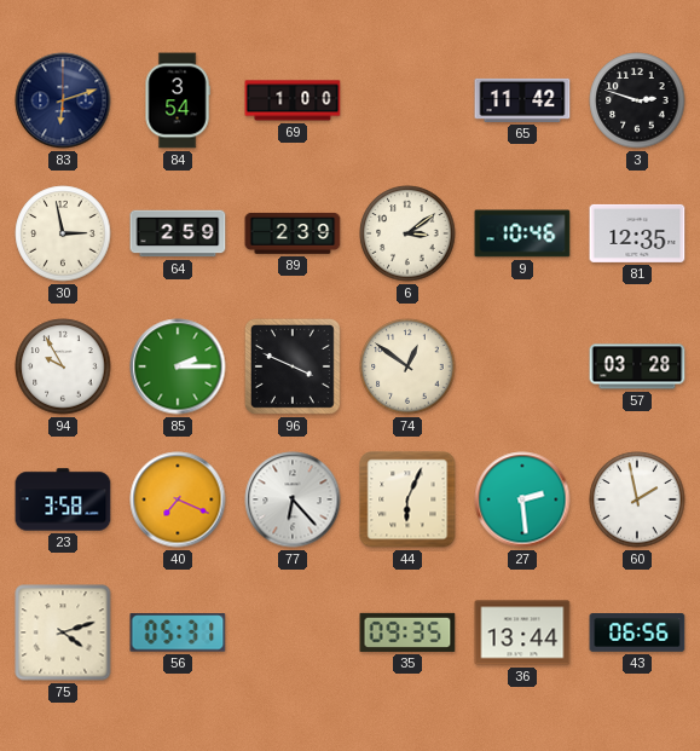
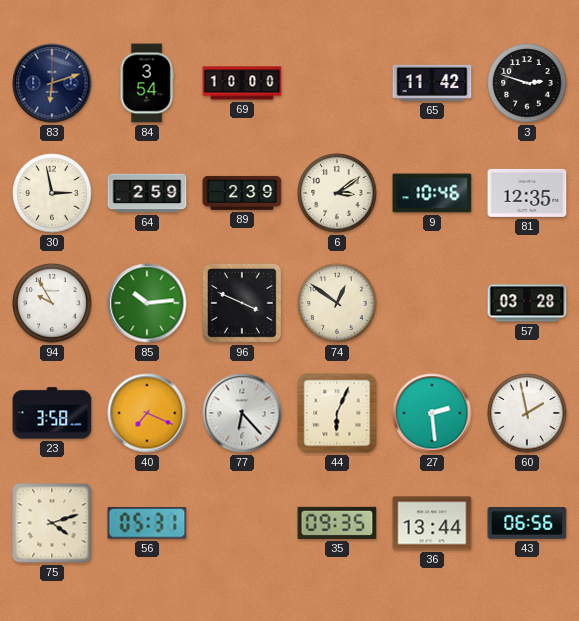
69: 1:00 -> 10:00 (242, 83)
85: 2:15 -> 10:14 (147, 303)
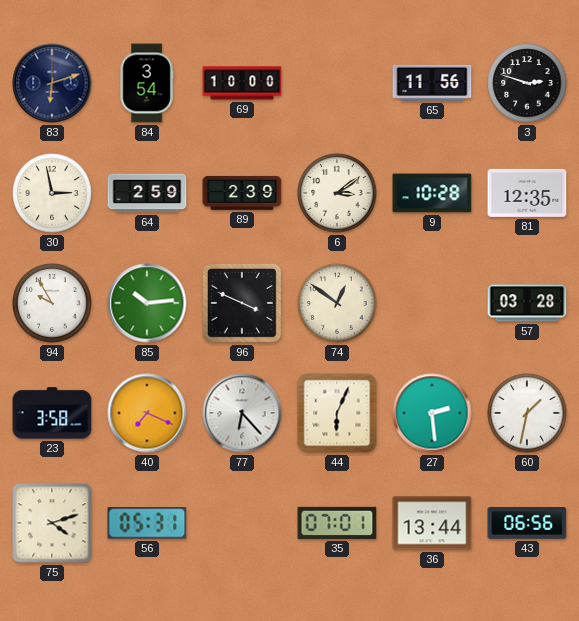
65: 11:42 -> 11:56 (432, 83)
9: 10:46 -> 10:28 (432, 193)
60: 1:58 -> 1:32 (527, 413)
35: 09:35 -> 07:01 (337, 523)
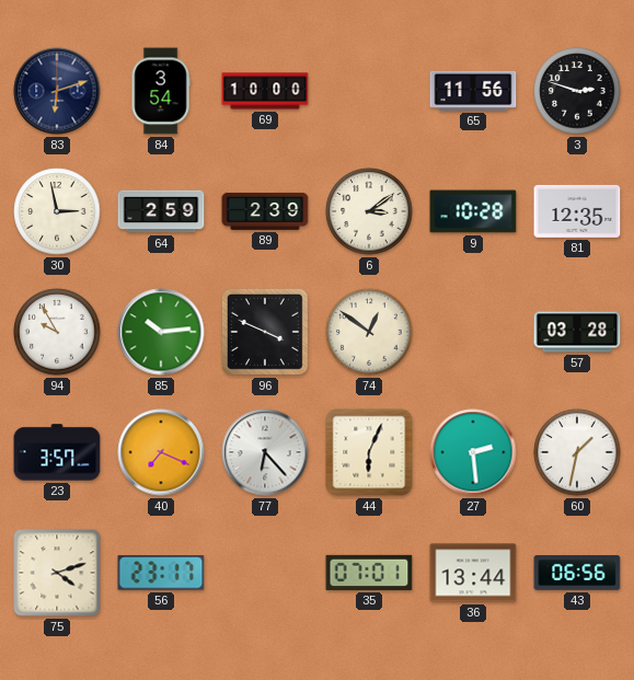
23: 3:58 -> 3:57 (57, 452)
56: 05:31 -> 23:17 (161, 573)
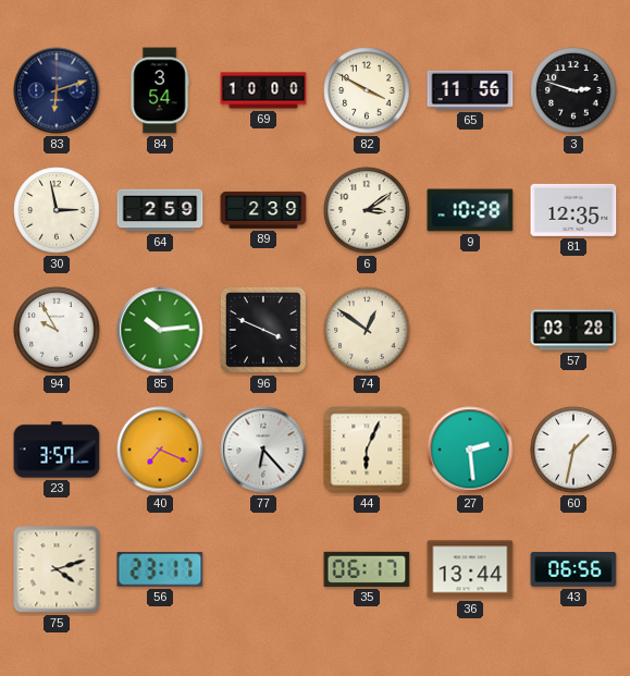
82: none -> 3:50 (367, 90)
35: 07:01 -> 06:17 (367, 569)
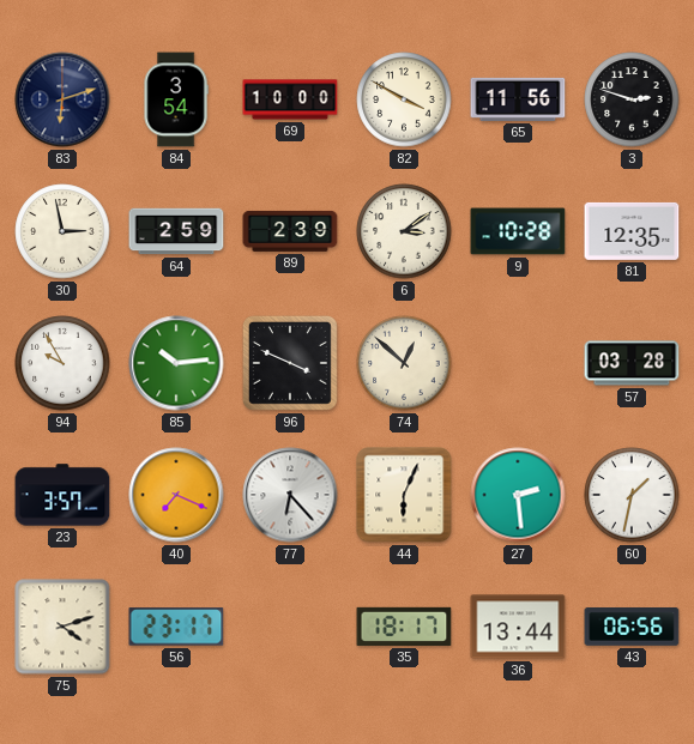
74: 12:51 -> 12:52 (404, 363)
35: 06:17 -> 18:17 (404, 627)
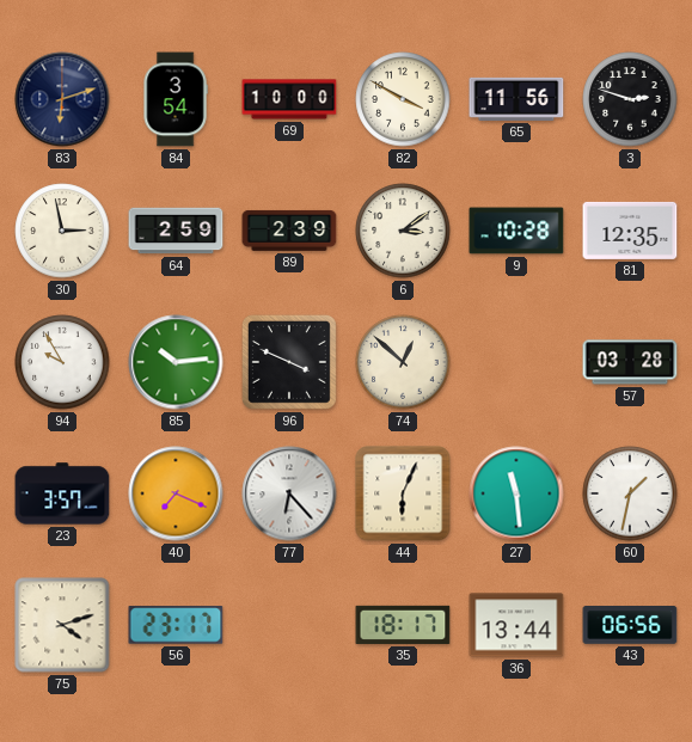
27: 2:29 -> 11:29 (516, 493)
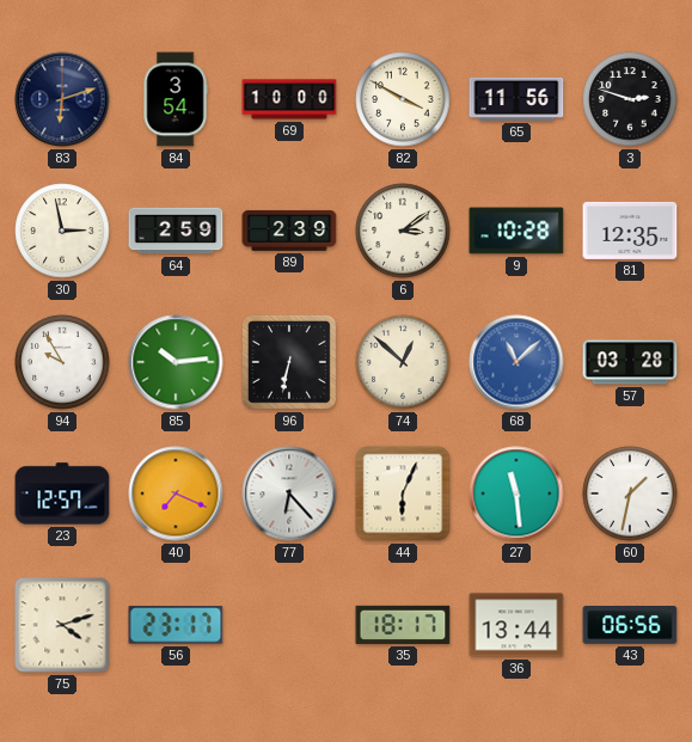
96: 3:49 -> 6:32 (289, 362)
68: none -> 11:08 (516, 362)
23: 3:57 -> 12:57 (62, 493)
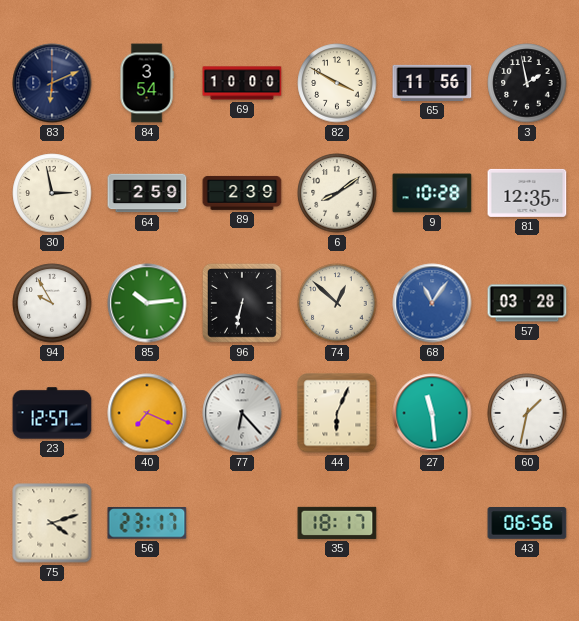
83: 6:12 -> 6:11 (52, 83)
3: 2:48 -> 1:58 (527, 83)
6: 3:09 -> 8:09 (337, 193)
68: 11:08 -> 11:06 (432, 303)
36: 13:44 -> none (516, 625)
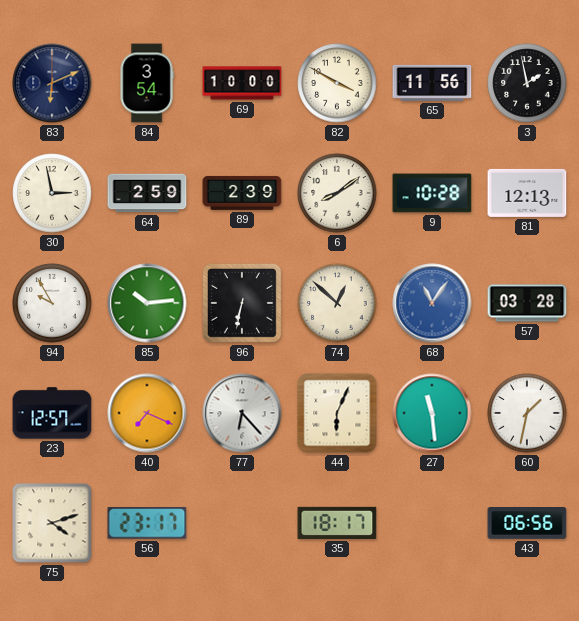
81: 12:35 -> 12:13 (527, 193)
